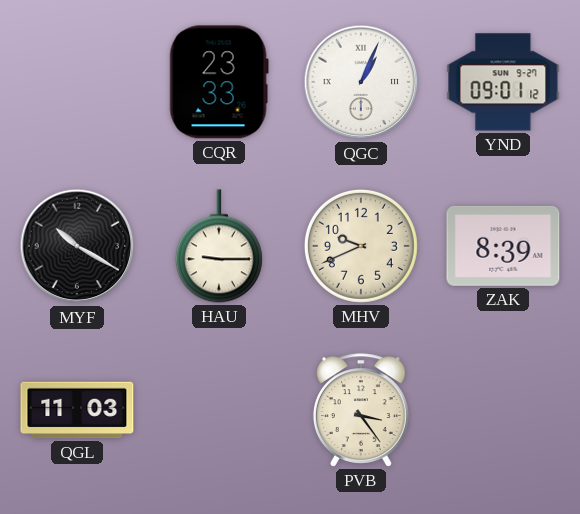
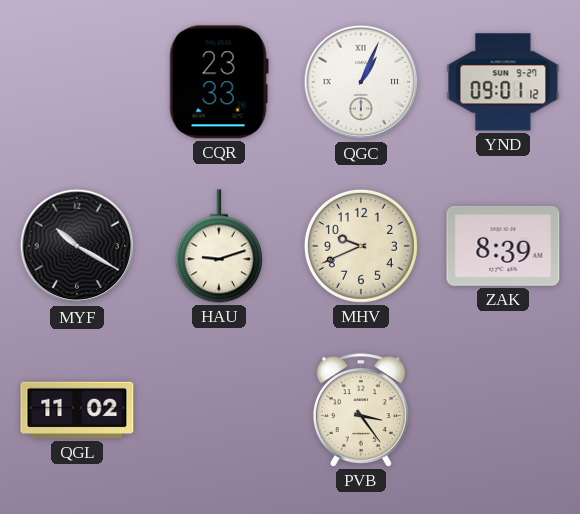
HAU: 9:15 -> 9:12 (219, 246)
QGL: 11:03 -> 11:02 (77, 410)
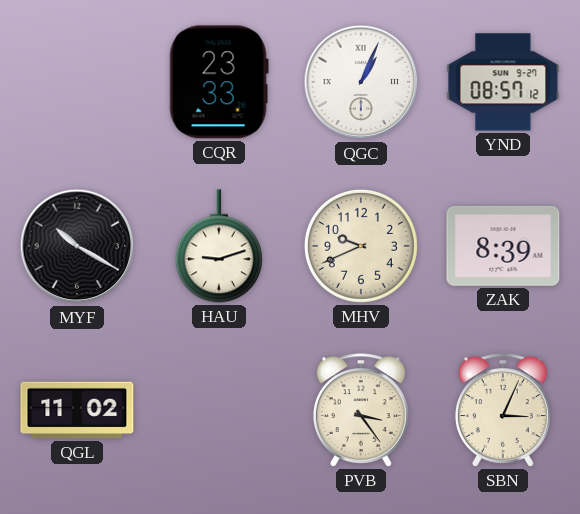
YND: 09:01 -> 08:57 (503, 82)
SBN: none -> 3:04 (503, 410)
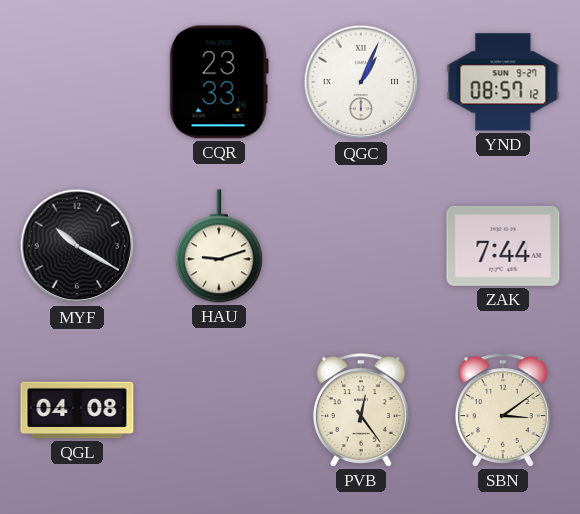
MHV: 9:41 -> none (361, 246)
ZAK: 8:39 -> 7:44 (503, 246)
QGL: 11:02 -> 04:08 (77, 410)
PVB: 3:24 -> 12:24 (361, 410)
SBN: 3:04 -> 3:09 (503, 410)
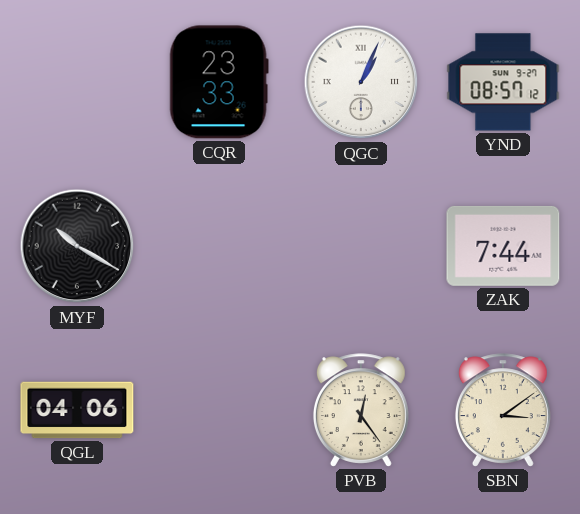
HAU: 9:12 -> none (219, 246)
QGL: 04:08 -> 04:06 (77, 410)
